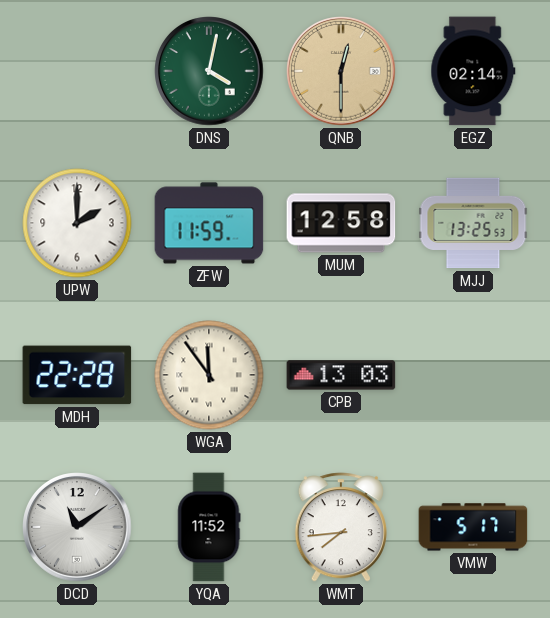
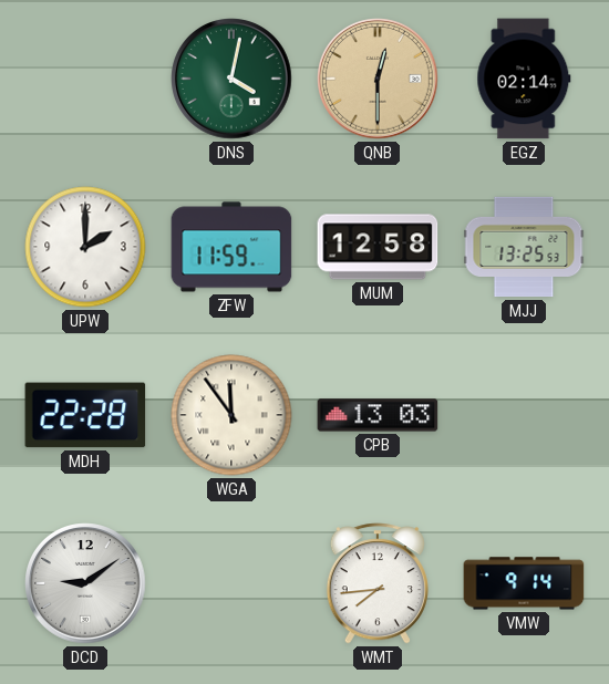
DCD: 11:09 -> 9:09 (85, 583)
YQA: 11:52 -> none (209, 527)
VMW: 5:17 -> 9:14 (524, 583)
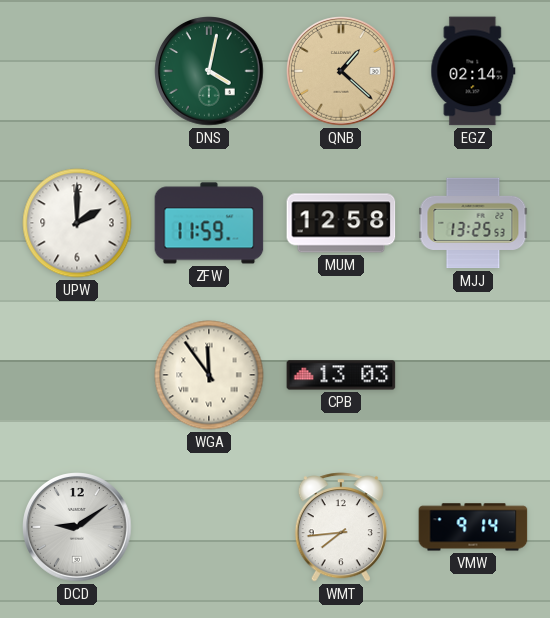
QNB: 12:30 -> 1:22 (341, 71)
MDH: 22:28 -> none (85, 415)
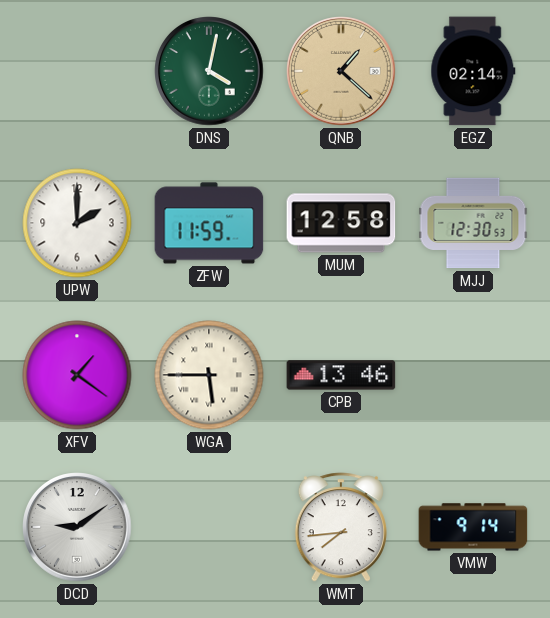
MJJ: 13:25 -> 12:30 (473, 223)
XFV: none -> 1:21 (77, 375)
WGA: 11:54 -> 5:45 (209, 375)
CPB: 13:03 -> 13:46 (341, 375)
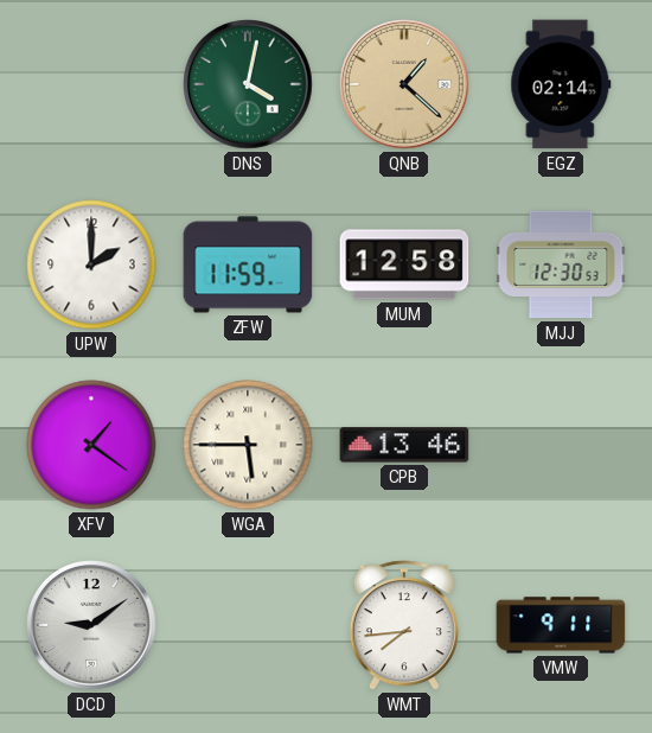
VMW: 9:14 -> 9:11 (561, 625)
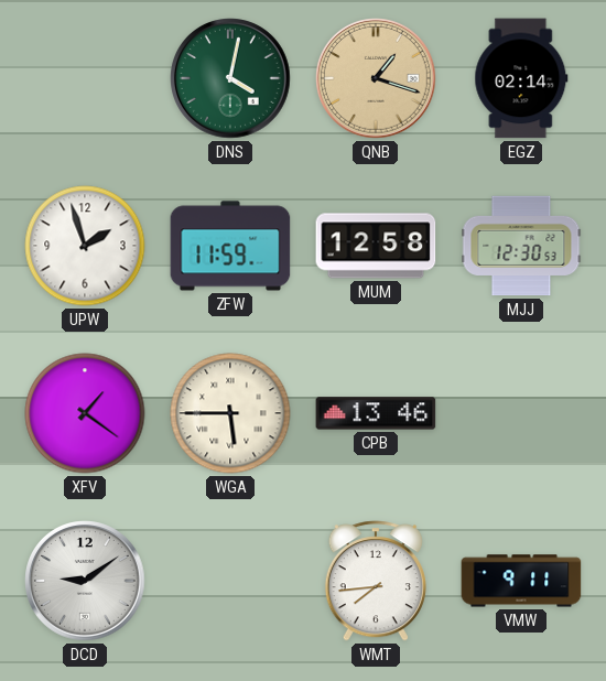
QNB: 1:22 -> 1:18 (376, 78)
UPW: 2:00 -> 1:57 (85, 246)
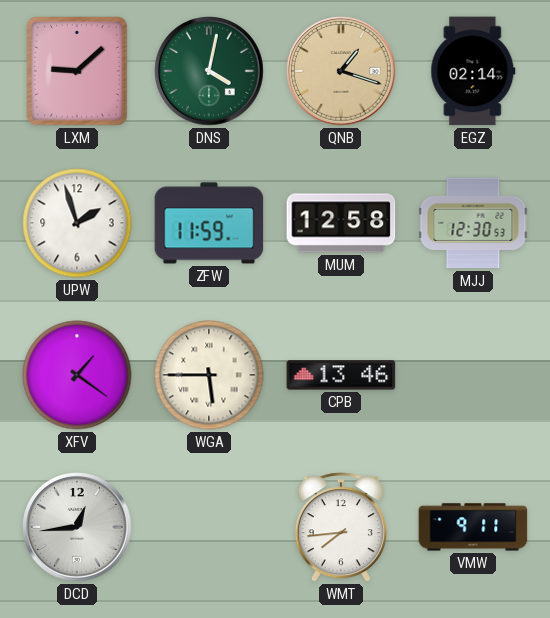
LXM: none -> 9:08 (77, 71)
DCD: 9:09 -> 12:44 (77, 527)
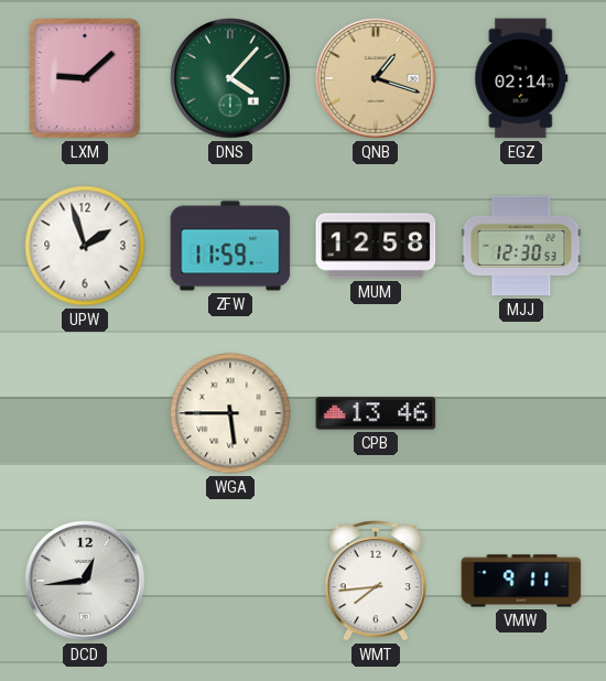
DNS: 4:02 -> 4:07 (230, 78)
XFV: 1:21 -> none (77, 375)
